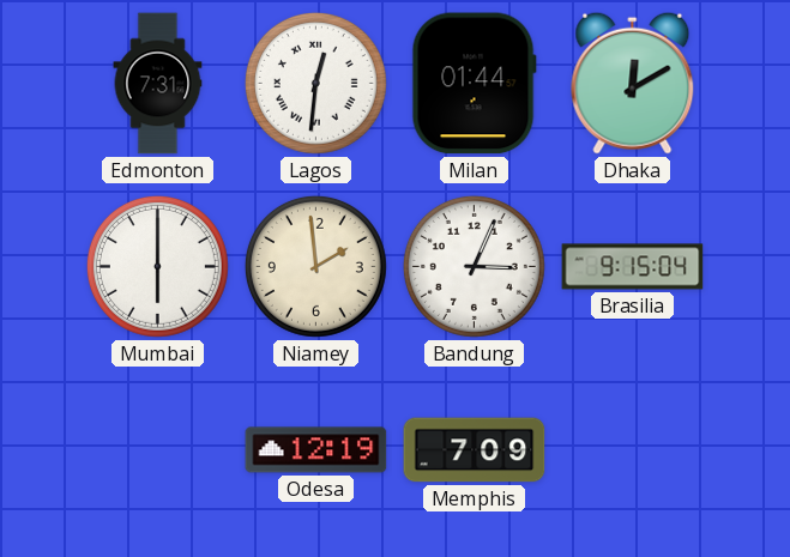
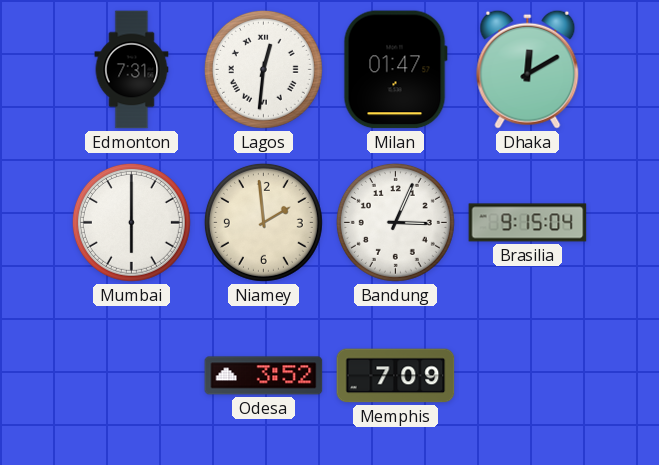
Milan: 01:44 -> 01:47 (395, 70)
Odesa: 12:19 -> 3:52 (264, 376)
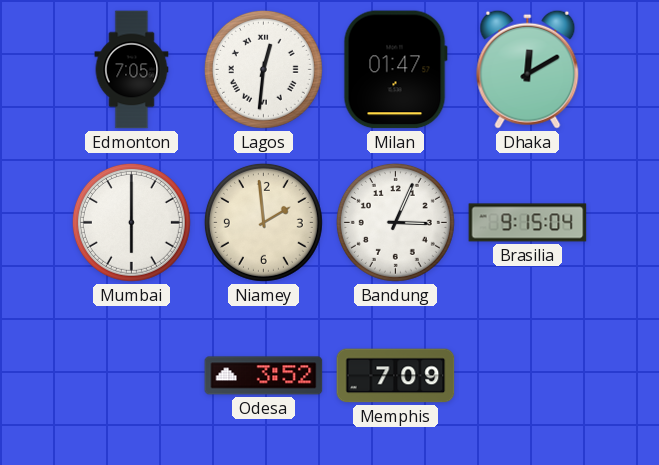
Edmonton: 7:31 -> 7:05 (132, 70)
